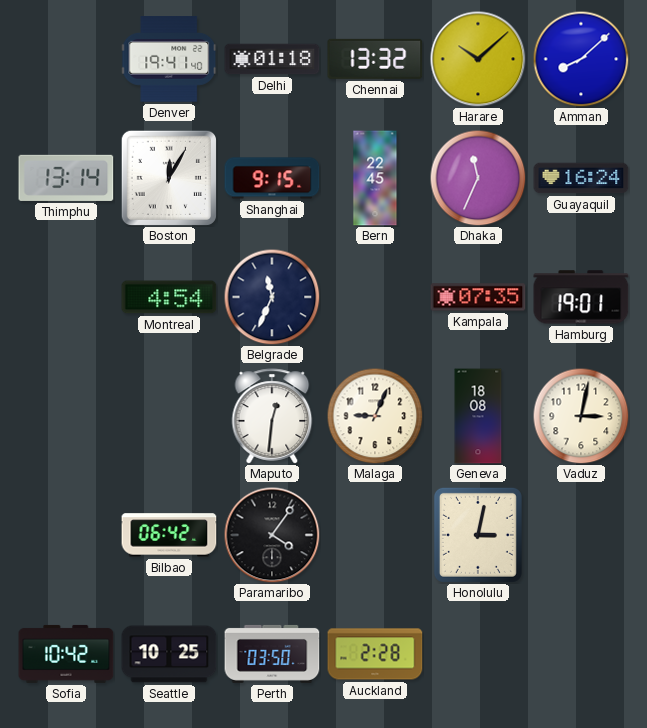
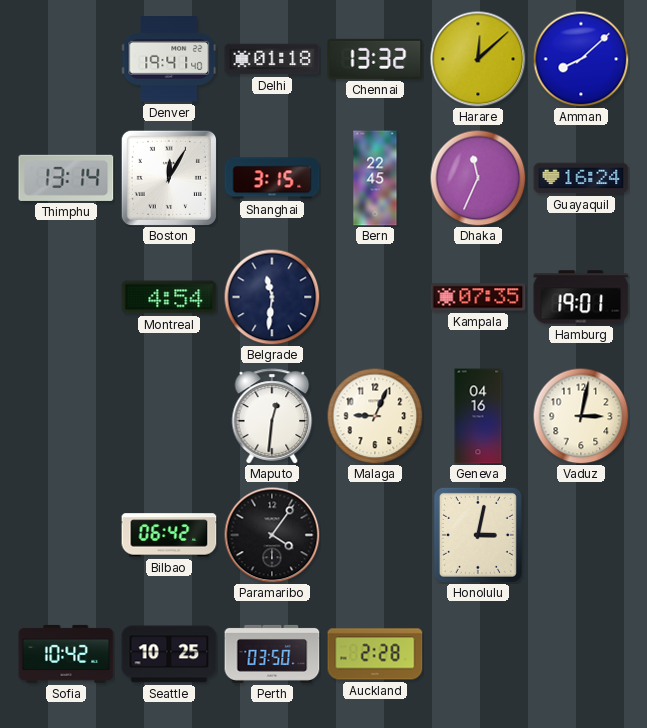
Harare: 10:08 -> 12:08 (478, 59)
Shanghai: 9:15 -> 3:15 (272, 178)
Belgrade: 11:34 -> 11:31 (272, 297)
Geneva: 18:08 -> 04:16 (478, 416)
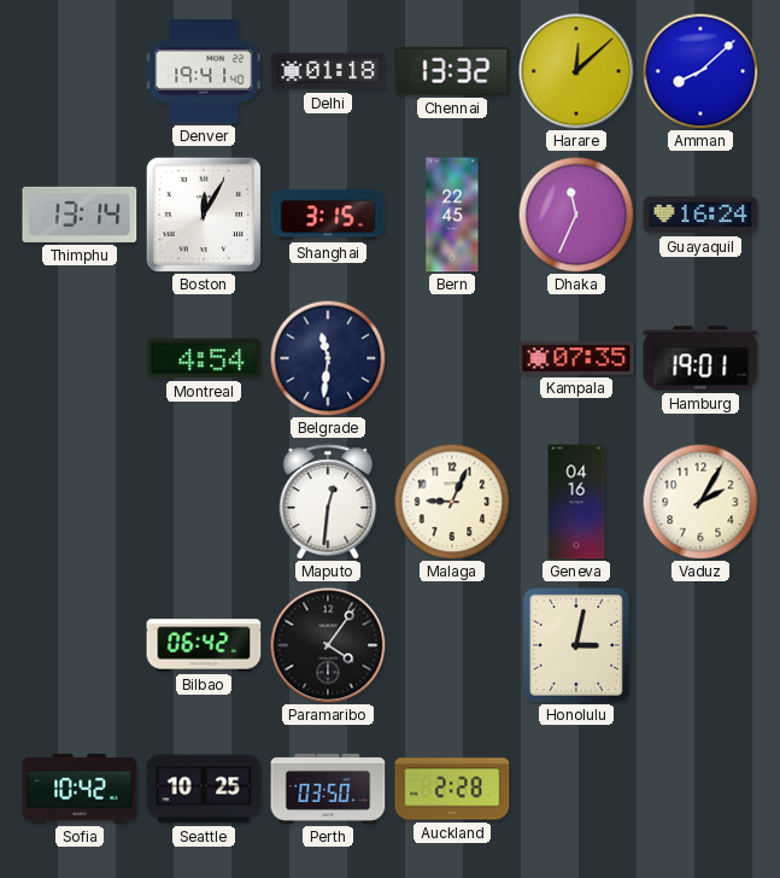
Vaduz: 3:02 -> 2:05 (700, 502)
